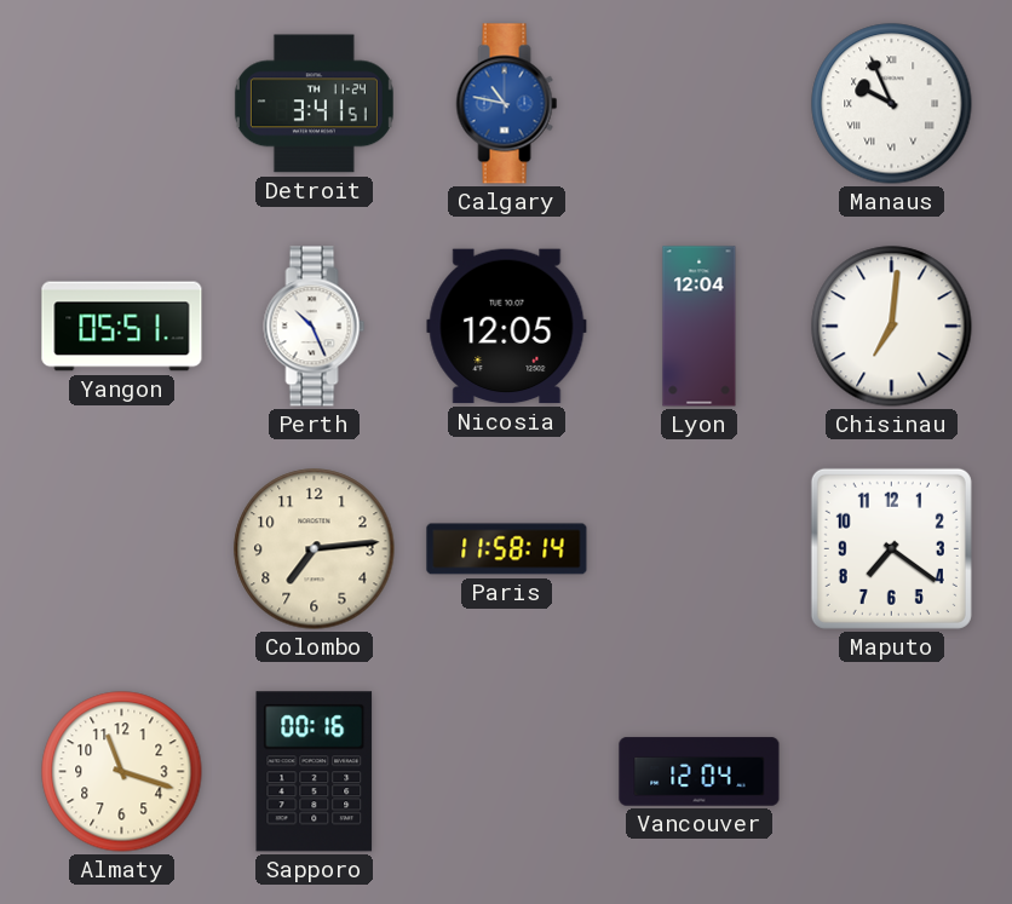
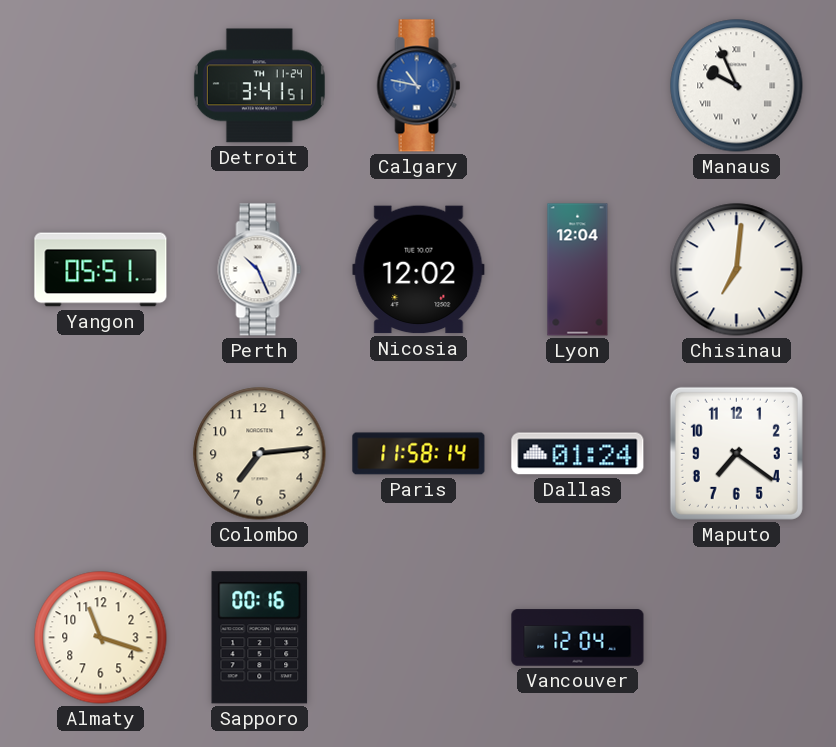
Nicosia: 12:05 -> 12:02 (419, 270)
Dallas: none -> 01:24 (578, 454)
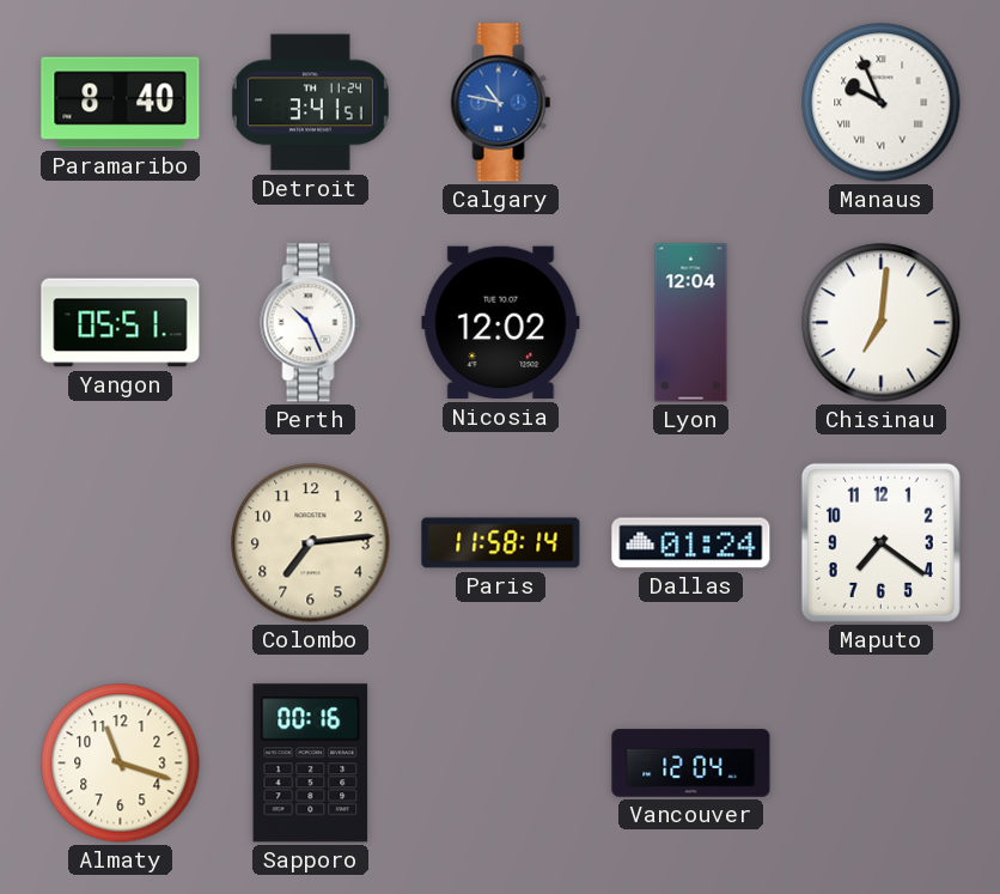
Paramaribo: none -> 8:40 (121, 103)
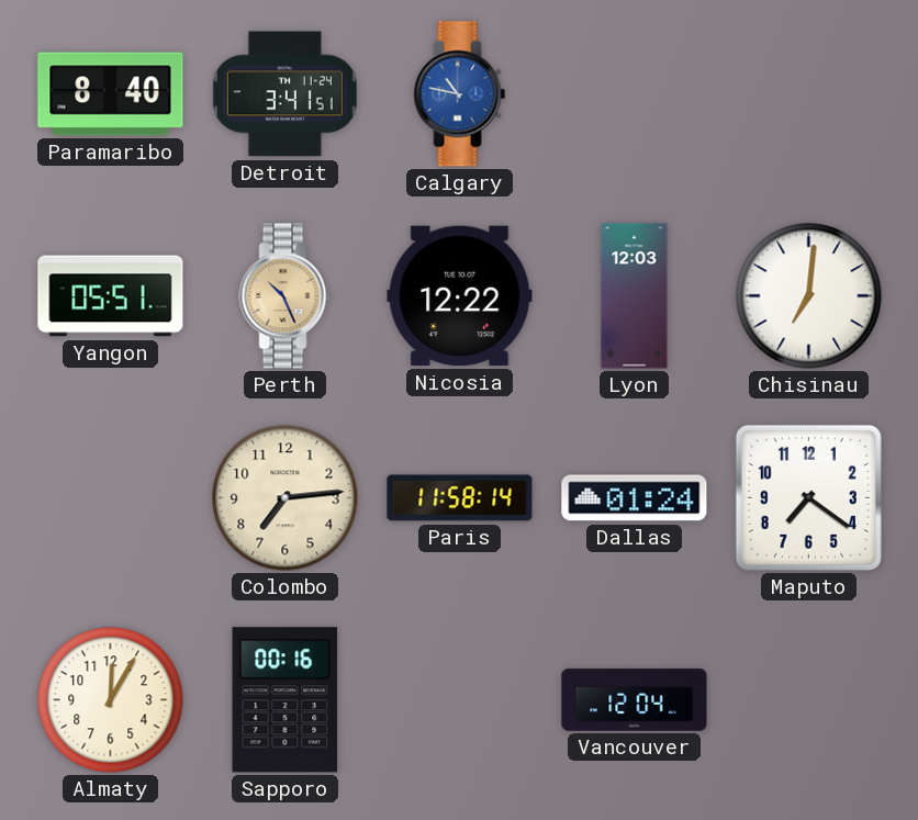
Manaus: 9:56 -> none (882, 103)
Perth dial: white -> champagne (286, 296)
Nicosia: 12:02 -> 12:22 (460, 296)
Lyon: 12:04 -> 12:03 (635, 296)
Almaty: 11:18 -> 12:05 (111, 700)
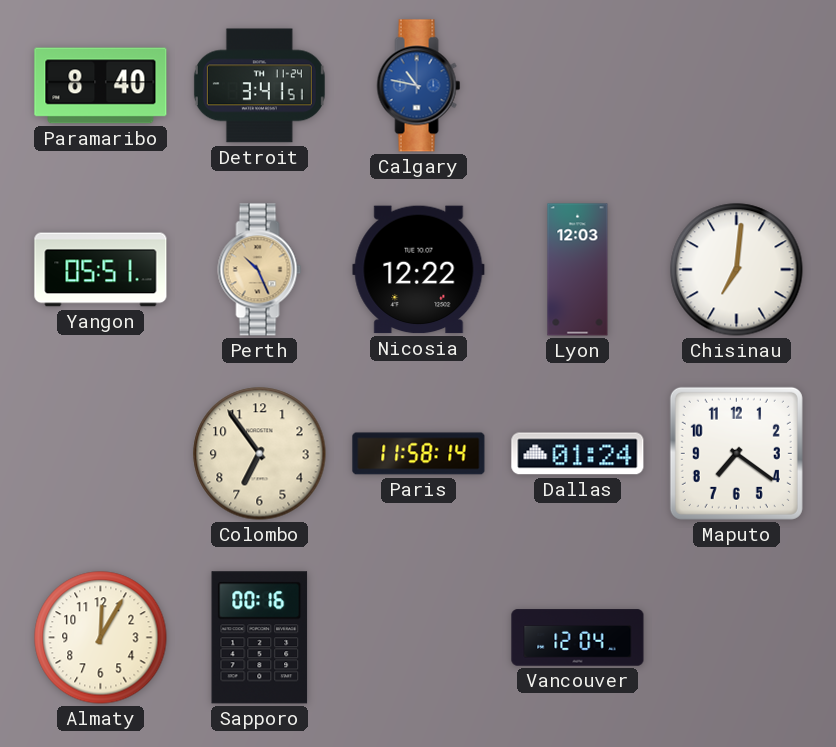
Colombo: 7:14 -> 6:54 (260, 454)
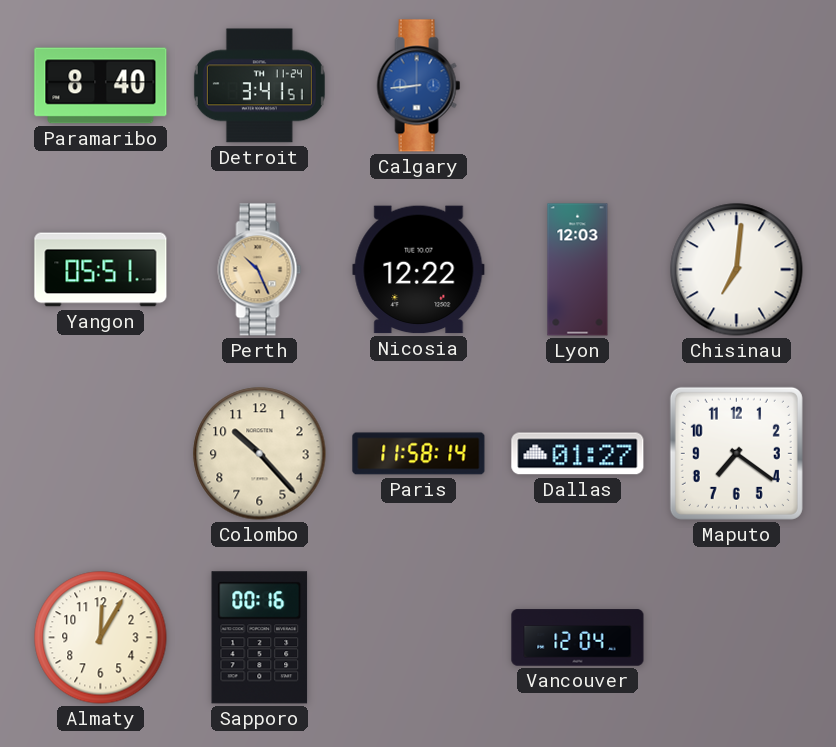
Calgary: 10:47 -> 8:44 (419, 86)
Colombo: 6:54 -> 10:23 (260, 454)
Dallas: 01:24 -> 01:27 (578, 454)
